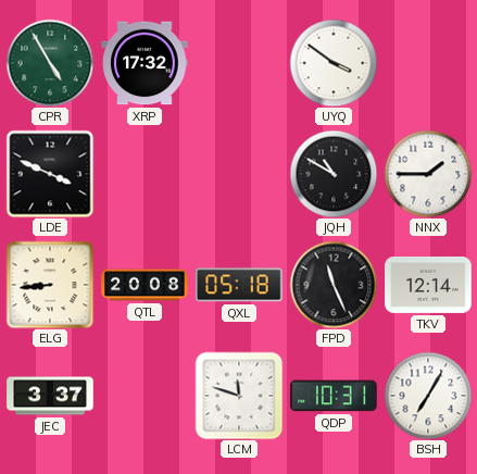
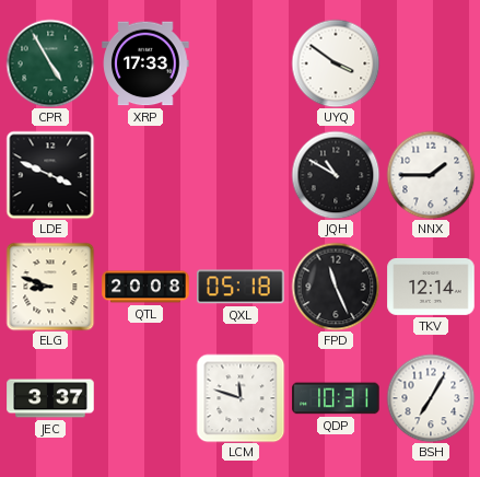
XRP: 17:32 -> 17:33 (145, 63)
ELG: 8:44 -> 8:48 (50, 287)
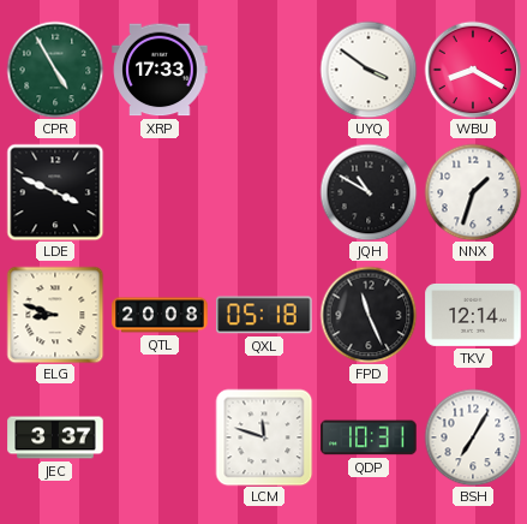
WBU: none -> 8:20 (473, 70)
NNX: 1:45 -> 1:33 (473, 192)
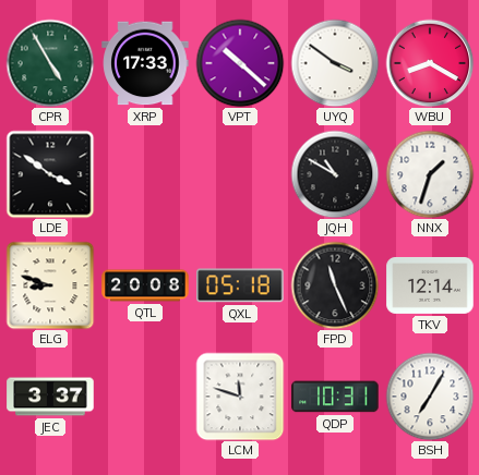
VPT: none -> 10:22 (240, 63)
LDE: 3:49 -> 3:51 (50, 174)
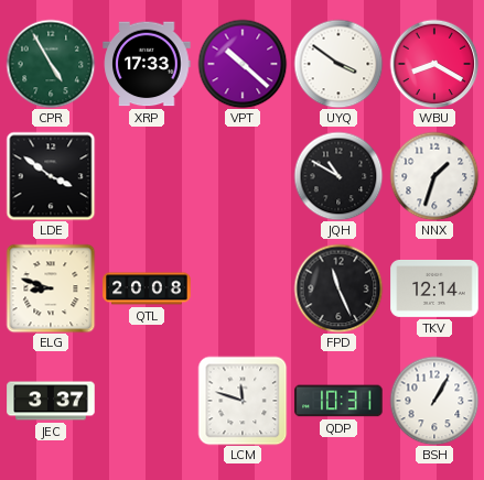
QXL: 05:18 -> none (240, 285)
BSH: 7:05 -> 1:05 (434, 401)
